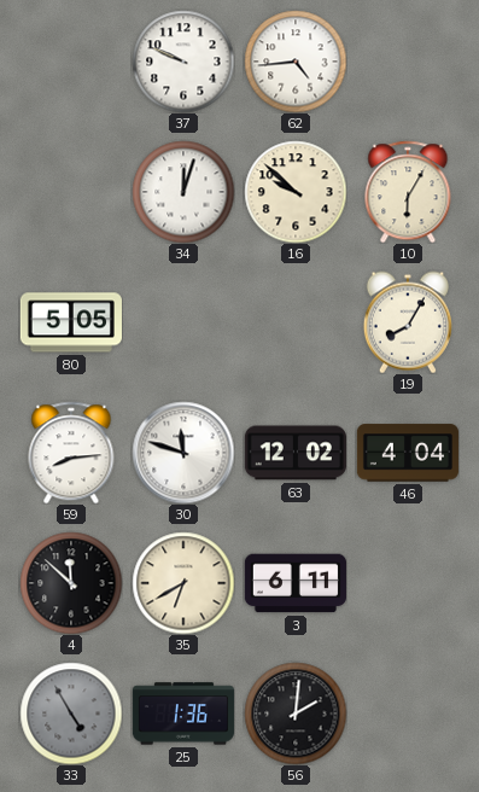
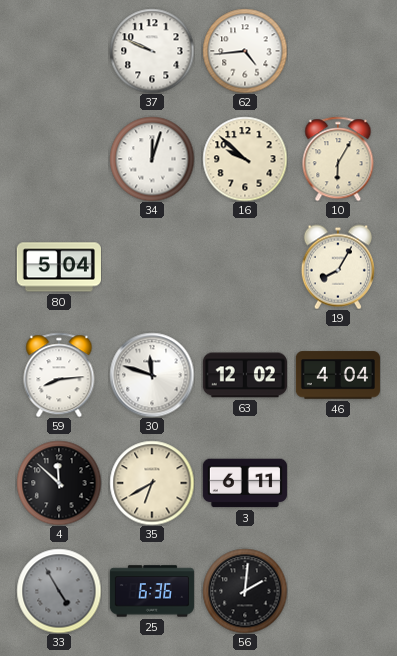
80: 5:05 -> 5:04 (59, 267)
25: 1:36 -> 6:36 (152, 591)
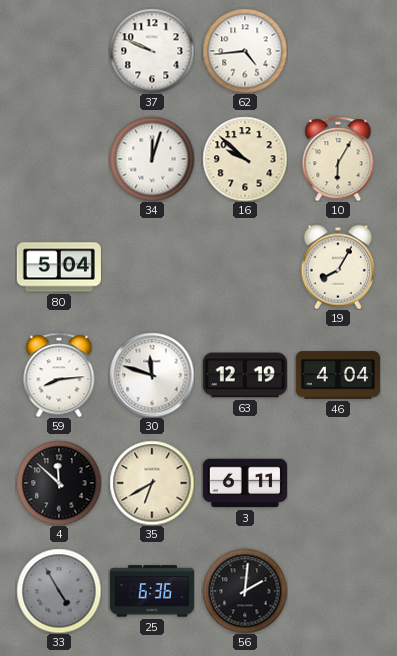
63: 12:02 -> 12:19 (245, 375)
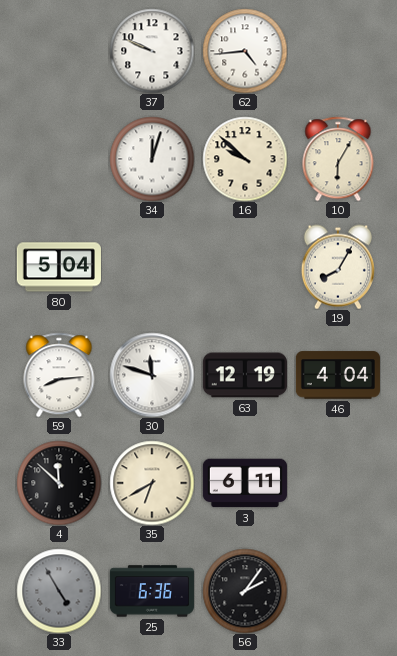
56: 2:01 -> 2:06 (245, 591)
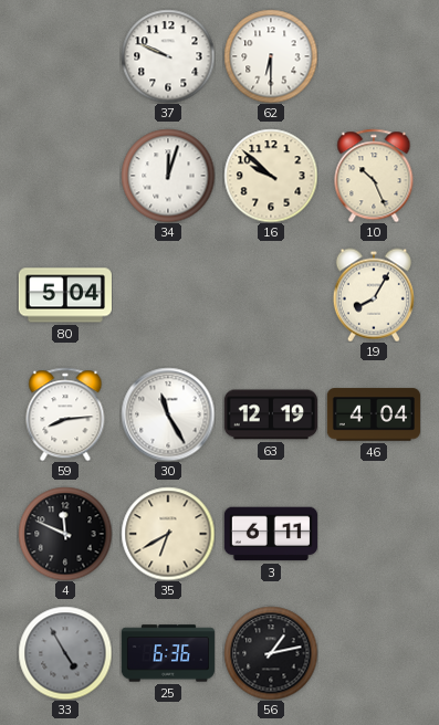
62: 4:44 -> 6:30 (271, 56)
10: 6:05 -> 10:26 (374, 176)
30: 11:48 -> 11:25 (168, 414)
4: 11:52 -> 11:49 (65, 534)
56: 2:06 -> 1:13 (271, 653)
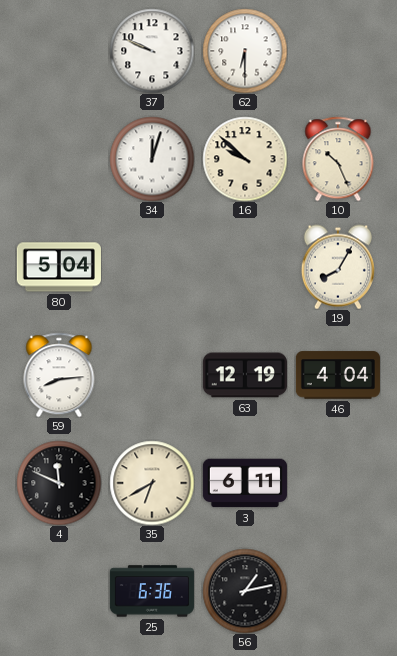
30: 11:25 -> none (168, 414)
33: 4:55 -> none (65, 653)
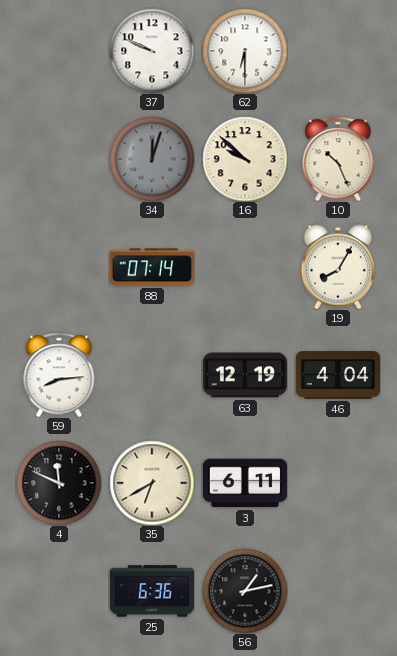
34 dial: white -> grey (152, 159)
80: 5:04 -> none (59, 267)
88: none -> 07:14 (152, 267)
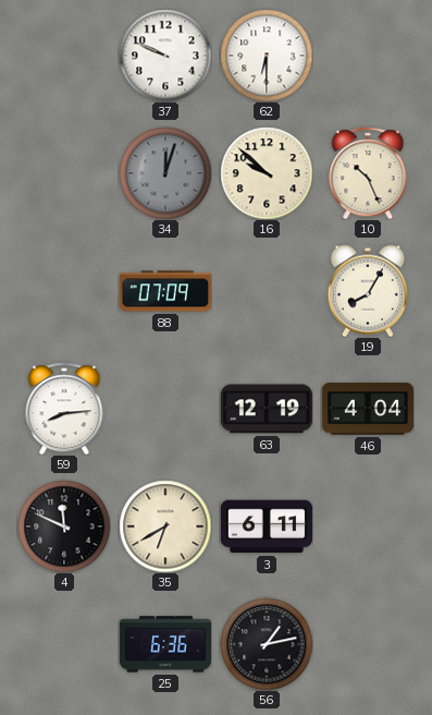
88: 07:14 -> 07:09 (165, 291)
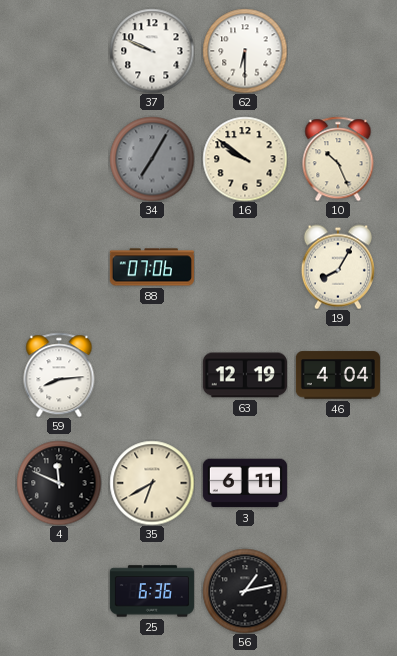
34: 12:03 -> 7:05 (152, 159)
16: 9:52 -> 9:51 (245, 159)
88: 07:09 -> 07:06 (152, 267)
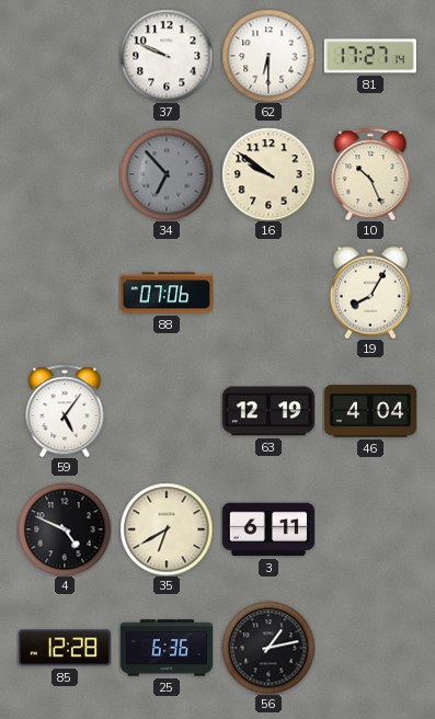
81: none -> 17:27 (370, 56)
34: 7:05 -> 6:53 (167, 174)
59: 8:14 -> 5:06 (65, 411)
4: 11:49 -> 4:49 (65, 529)
85: none -> 12:28 (65, 648)
